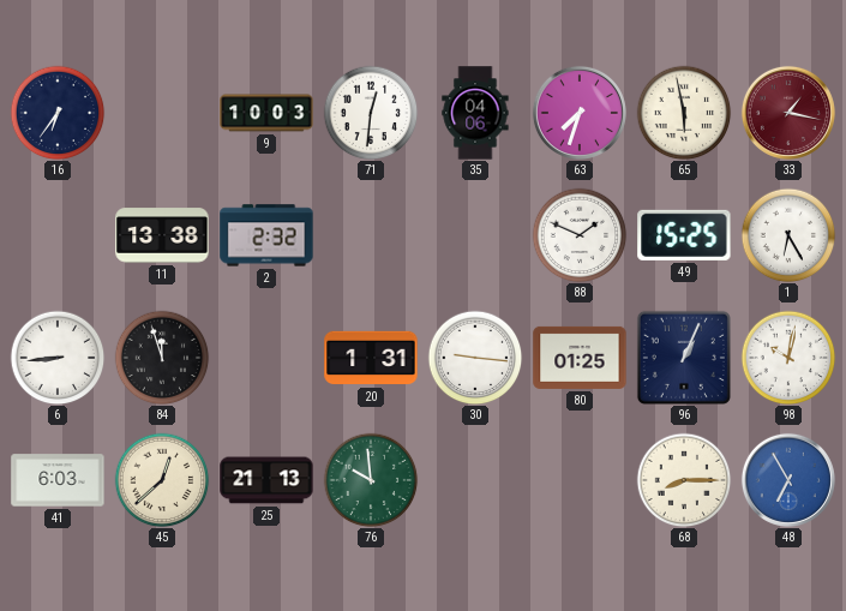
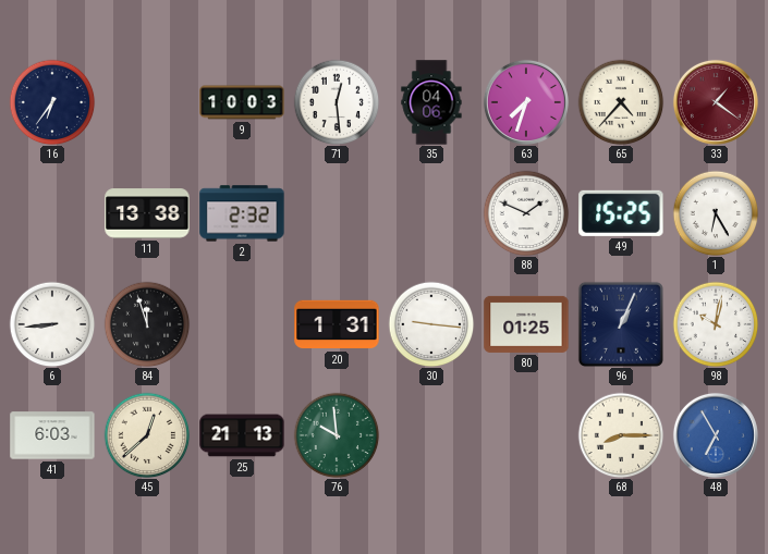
71: 12:31 -> 12:29 (337, 102)
65: 5:58 -> 4:37 (621, 102)
33: 1:17 -> 1:21 (716, 102)
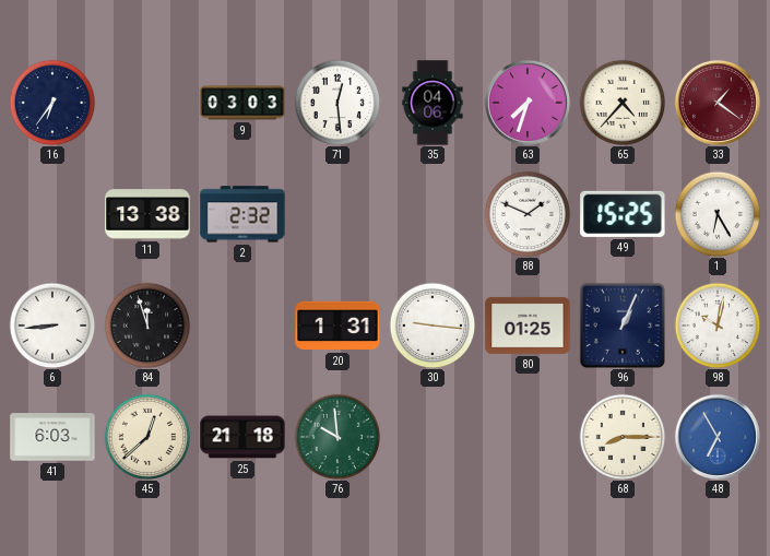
9: 10:03 -> 03:03 (242, 103)
25: 21:13 -> 21:18 (242, 437)
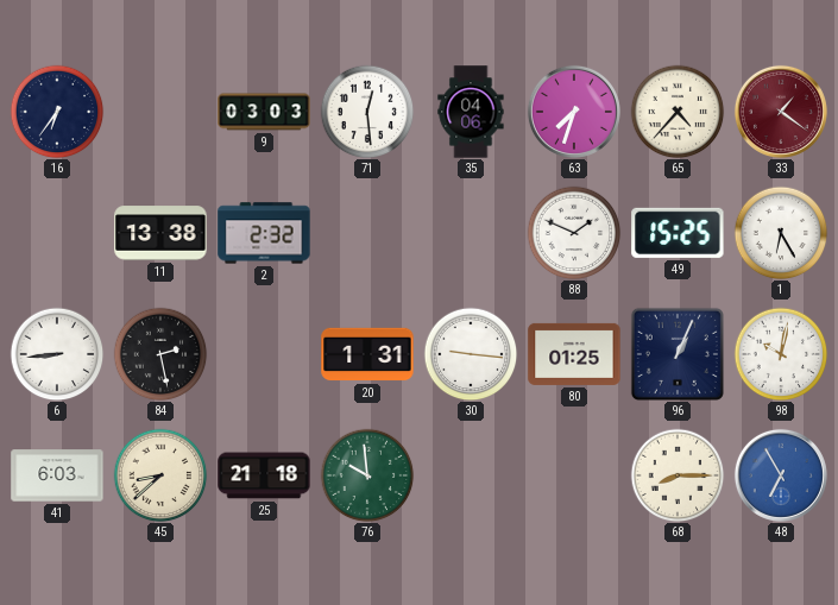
84: 11:57 -> 2:28 (160, 354)
45: 12:38 -> 8:38 (160, 475)
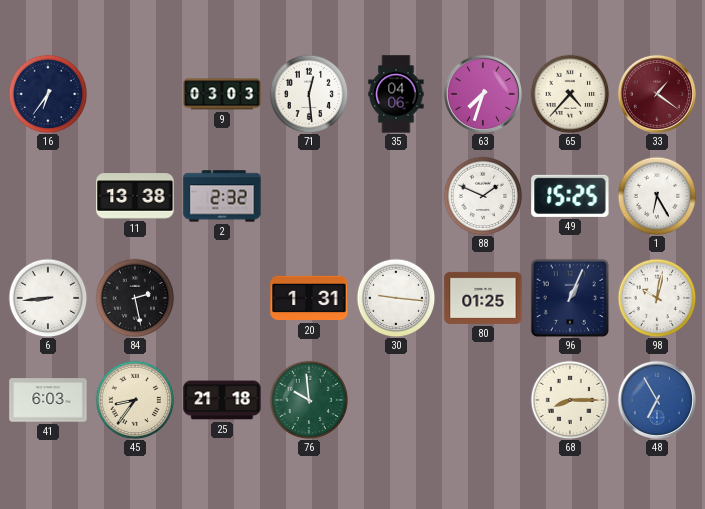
45: 8:38 -> 8:36 (135, 400)
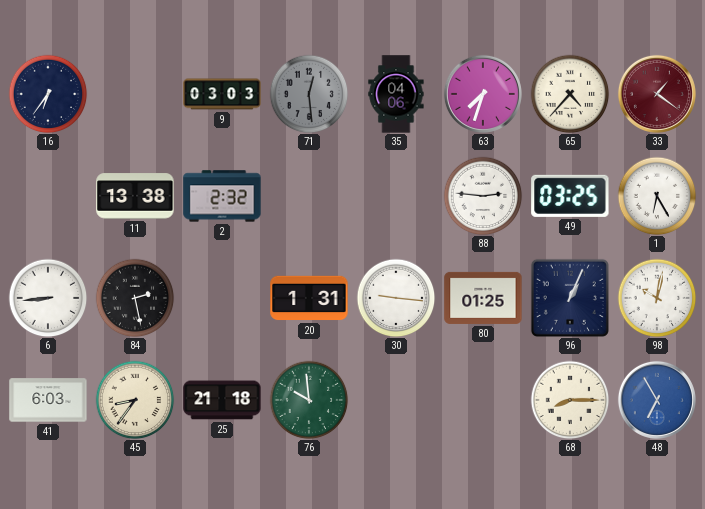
71 dial: white -> grey (309, 94)
88: 1:49 -> 2:46 (483, 196)
49: 15:25 -> 03:25 (570, 196)
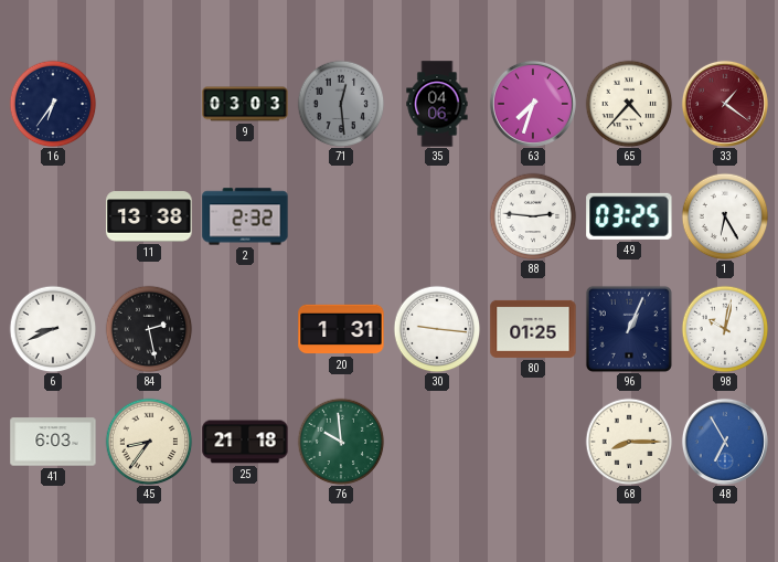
6: 8:44 -> 8:41 (53, 329)
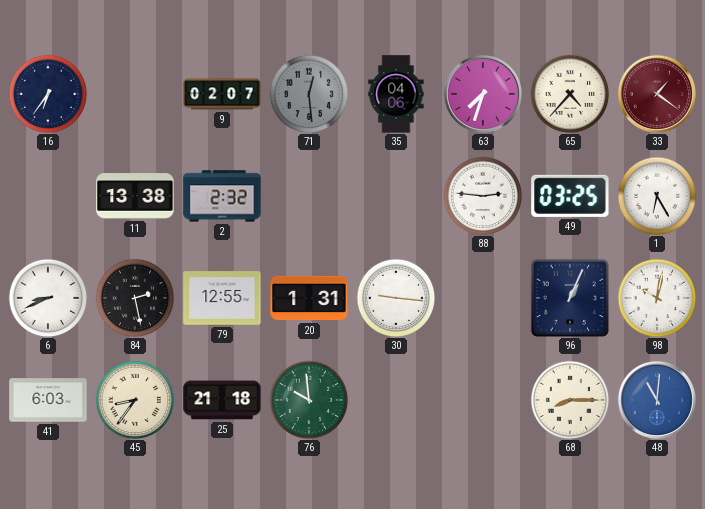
9: 03:03 -> 02:07 (222, 94)
79: none -> 12:55 (222, 298)
80: 01:25 -> none (533, 329)
48: 6:55 -> 11:01 (657, 400)
